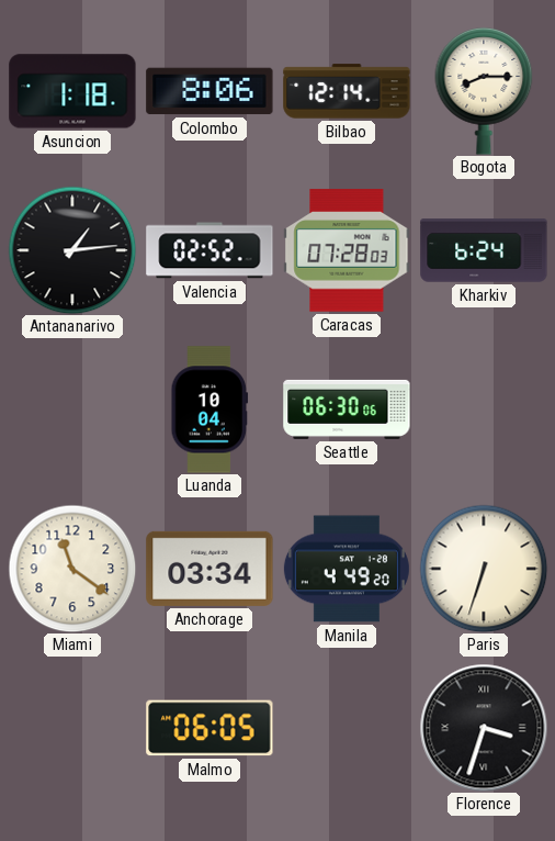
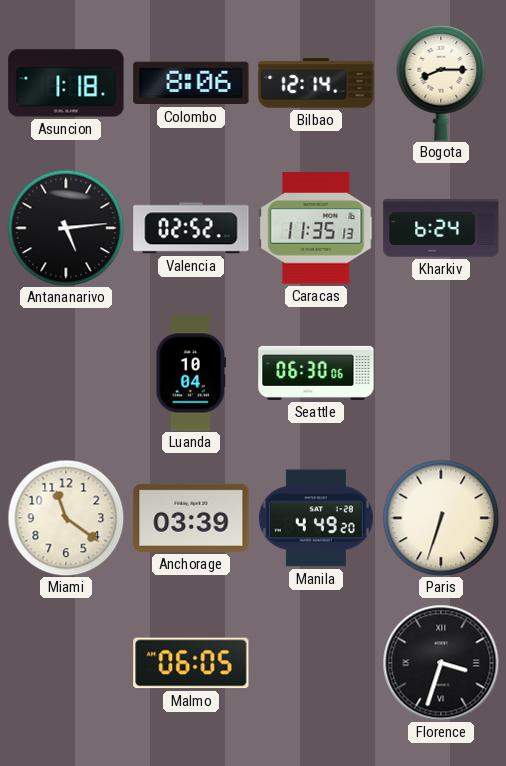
Antananarivo: 1:14 -> 5:14 (66, 228)
Caracas: 07:28 -> 11:35 (316, 228)
Anchorage: 03:34 -> 03:39 (191, 518)
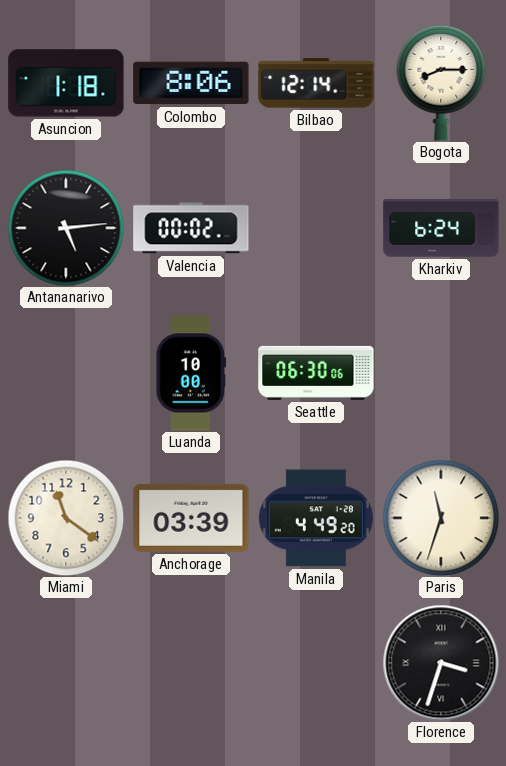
Valencia: 02:52 -> 00:02 (191, 228)
Caracas: 11:35 -> none (316, 228)
Luanda: 10:04 -> 10:00 (191, 373)
Paris: 6:33 -> 11:33 (441, 518)
Malmo: 06:05 -> none (191, 663)
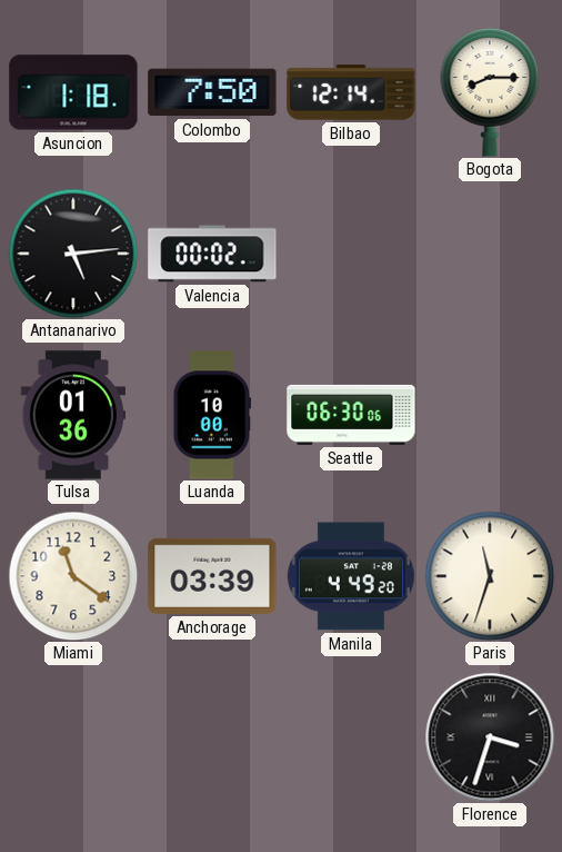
Colombo: 8:06 -> 7:50 (212, 92)
Kharkiv: 6:24 -> none (441, 228)
Tulsa: none -> 01:36 (72, 415)
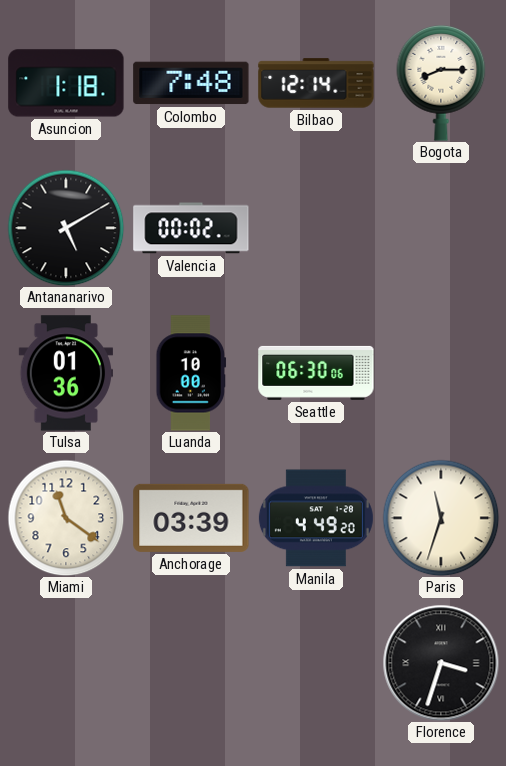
Colombo: 7:50 -> 7:48 (191, 83)
Antananarivo: 5:14 -> 5:10 (66, 228)
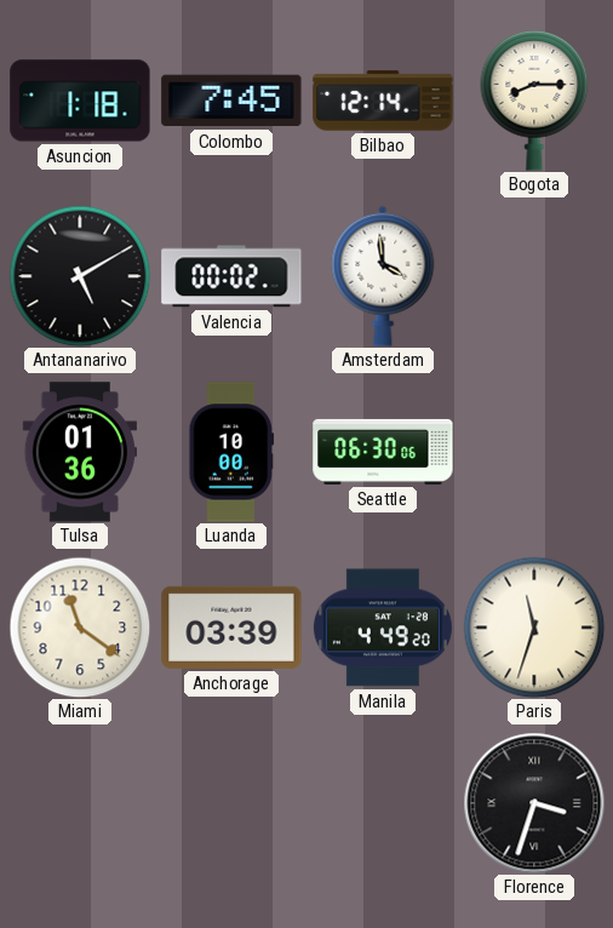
Colombo: 7:48 -> 7:45 (231, 101)
Amsterdam: none -> 3:59 (383, 276)
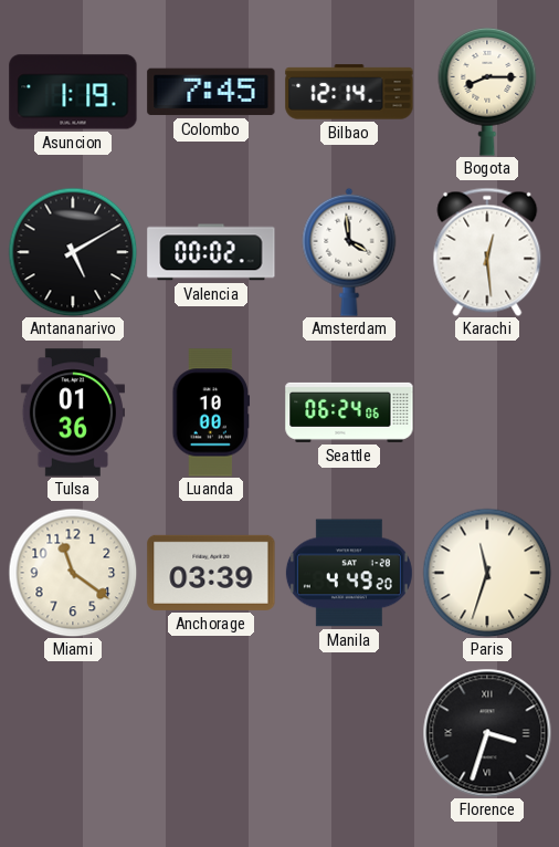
Asuncion: 1:18 -> 1:19 (73, 92)
Karachi: none -> 12:29 (487, 252)
Seattle: 06:30 -> 06:24 (349, 412)
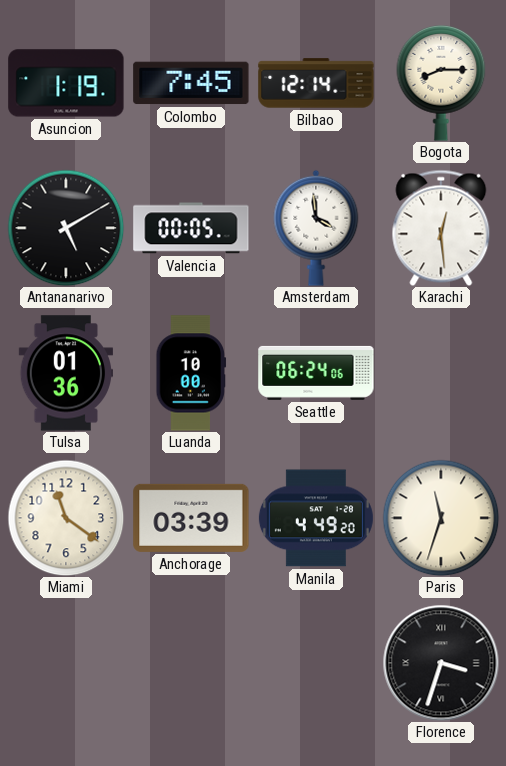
Valencia: 00:02 -> 00:05 (191, 228)
